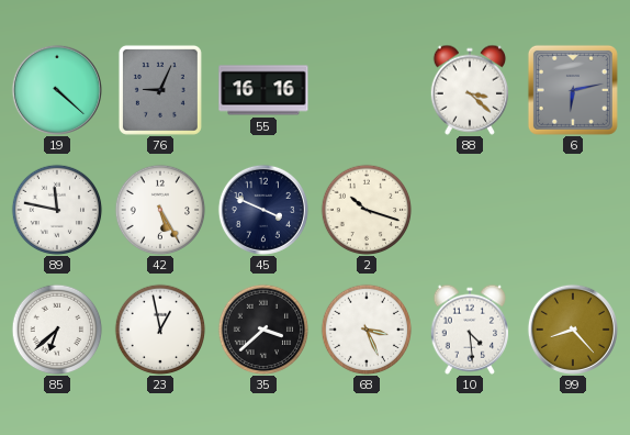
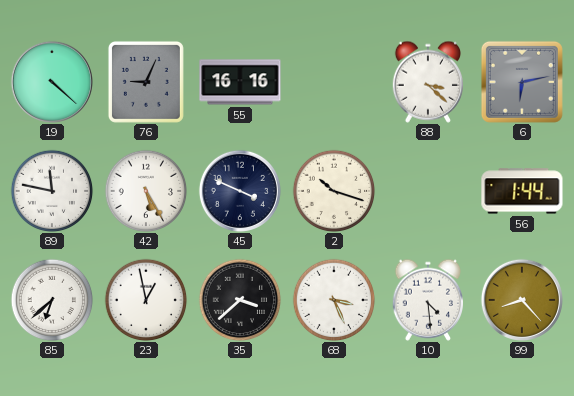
56: none -> 1:44 (522, 191)
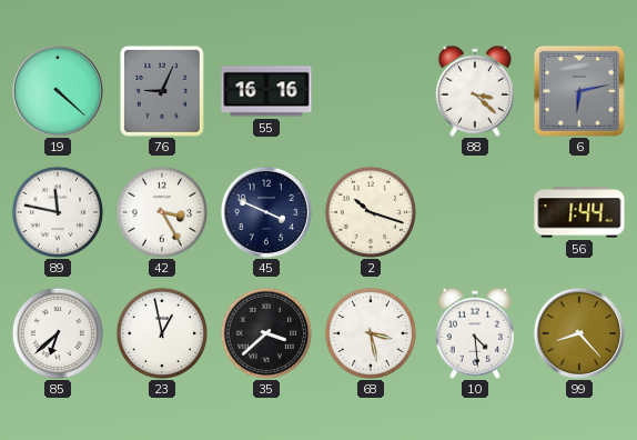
42: 5:25 -> 3:25 (162, 212)
68: 3:26 -> 3:28 (371, 333)
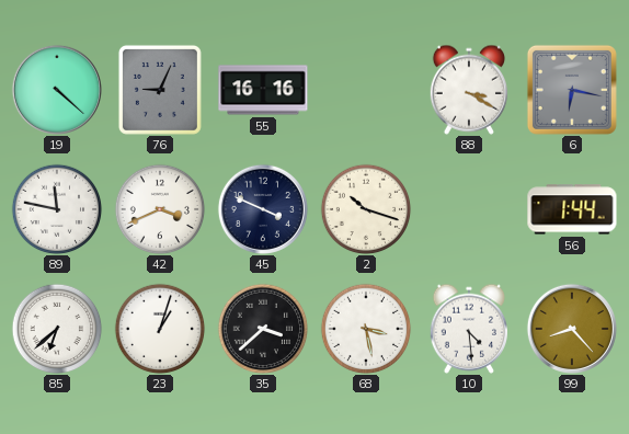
88: 3:22 -> 3:20 (468, 90)
6: 6:13 -> 6:17 (572, 90)
42: 3:25 -> 3:41 (160, 209)
23: 12:58 -> 1:03 (160, 329)
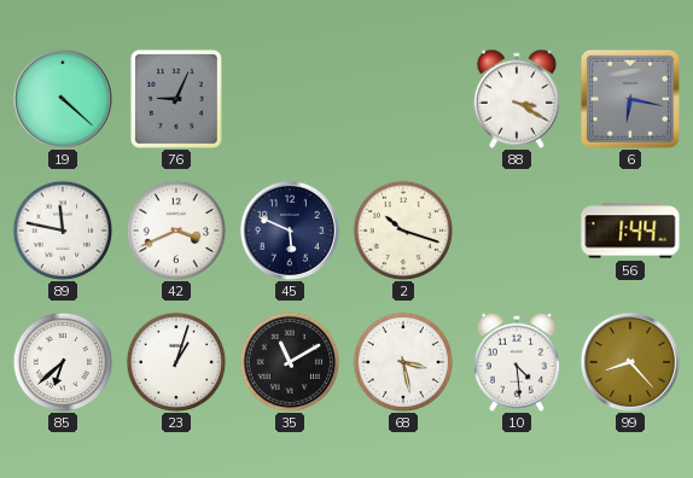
55: 16:16 -> none (263, 90)
45: 3:49 -> 5:49 (290, 231)
35: 3:38 -> 11:10 (290, 362)
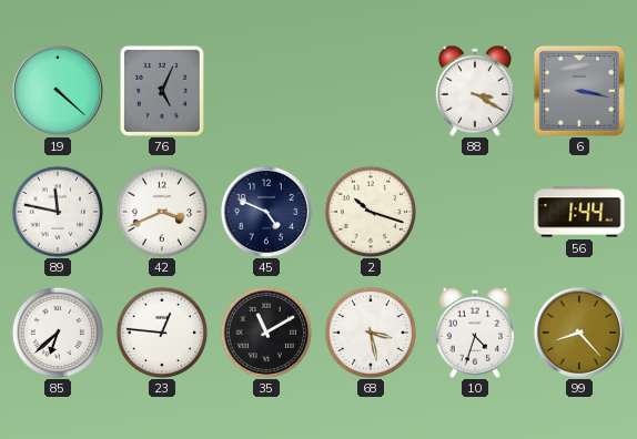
76: 9:04 -> 5:04 (162, 91)
6: 6:17 -> 3:17 (579, 91)
45: 5:49 -> 4:49 (266, 212)
23: 1:03 -> 12:46 (162, 333)
10: 4:29 -> 4:33 (474, 333)
